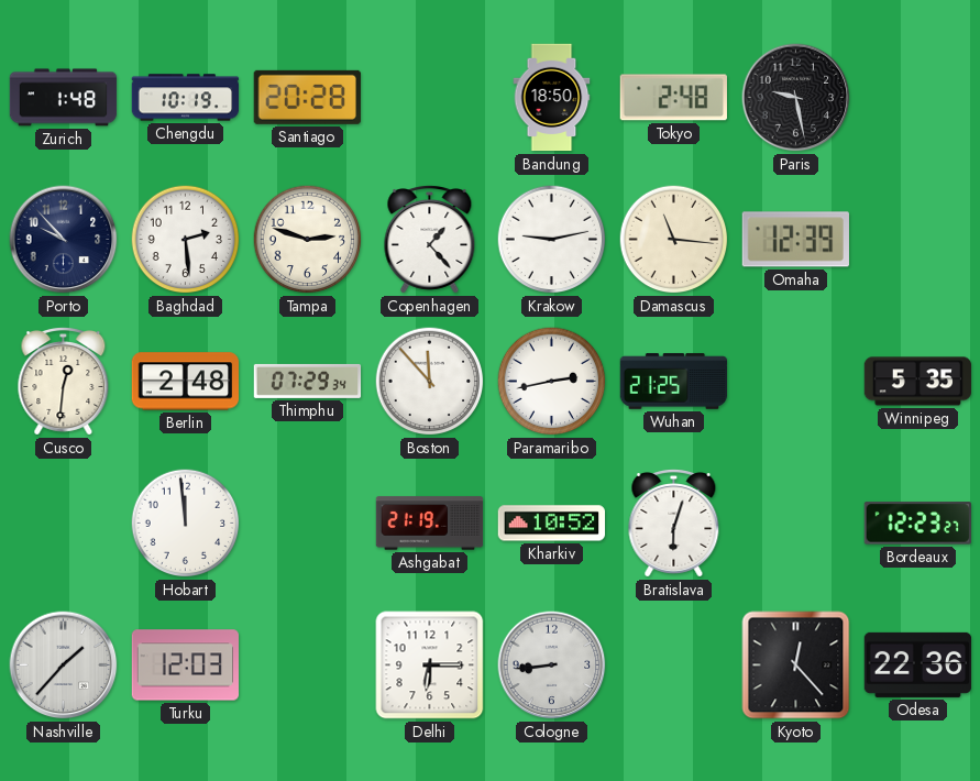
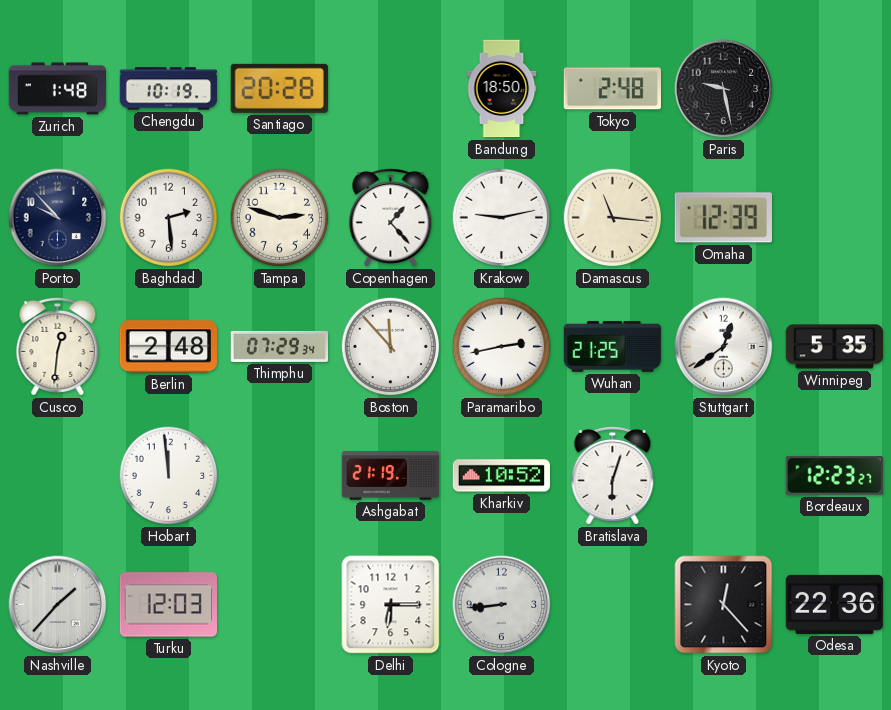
Stuttgart: none -> 12:39 (724, 347)
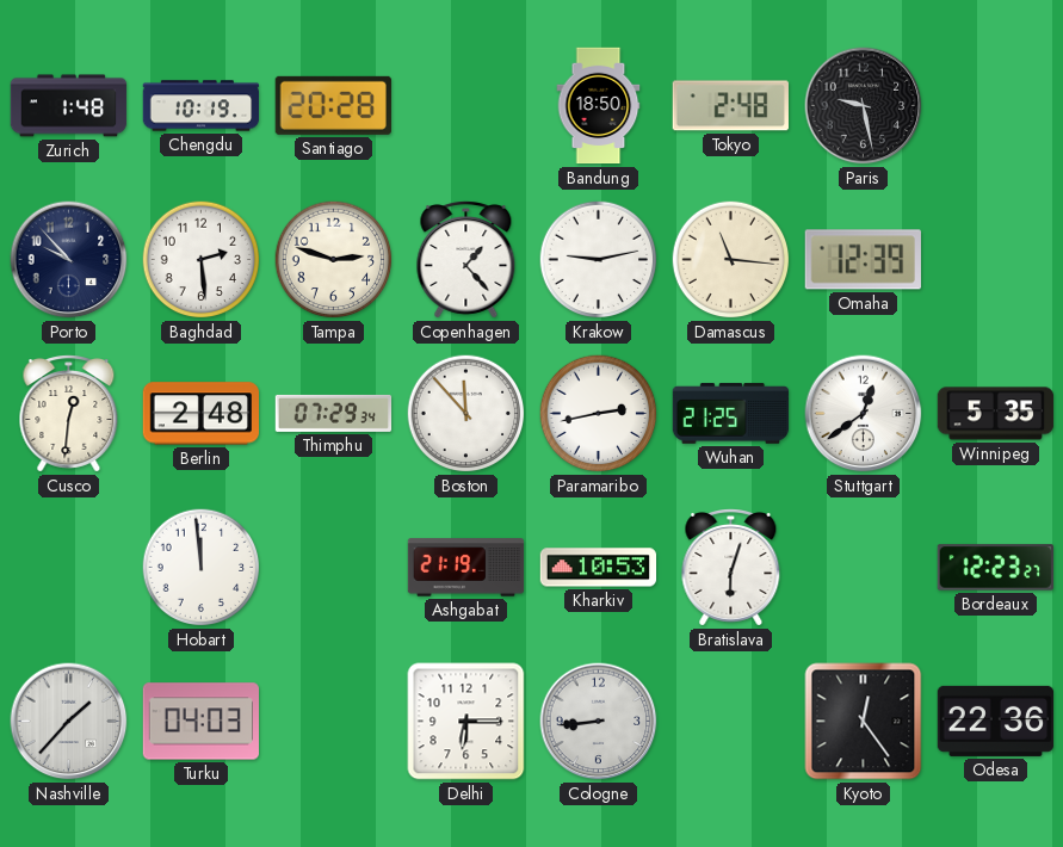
Kharkiv: 10:52 -> 10:53 (599, 568)
Turku: 12:03 -> 04:03 (202, 722)
Kyoto: 12:23 -> 12:24 (864, 722)
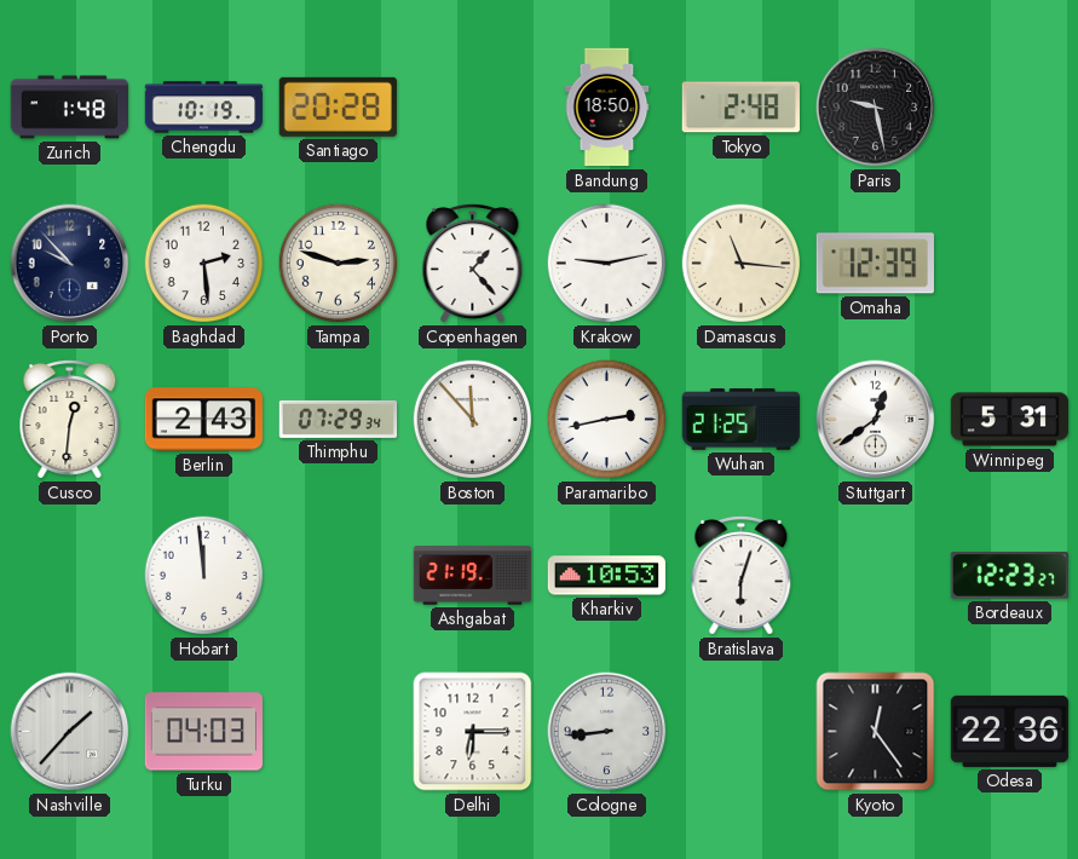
Berlin: 2:48 -> 2:43 (204, 420)
Winnipeg: 5:35 -> 5:31 (1010, 420)
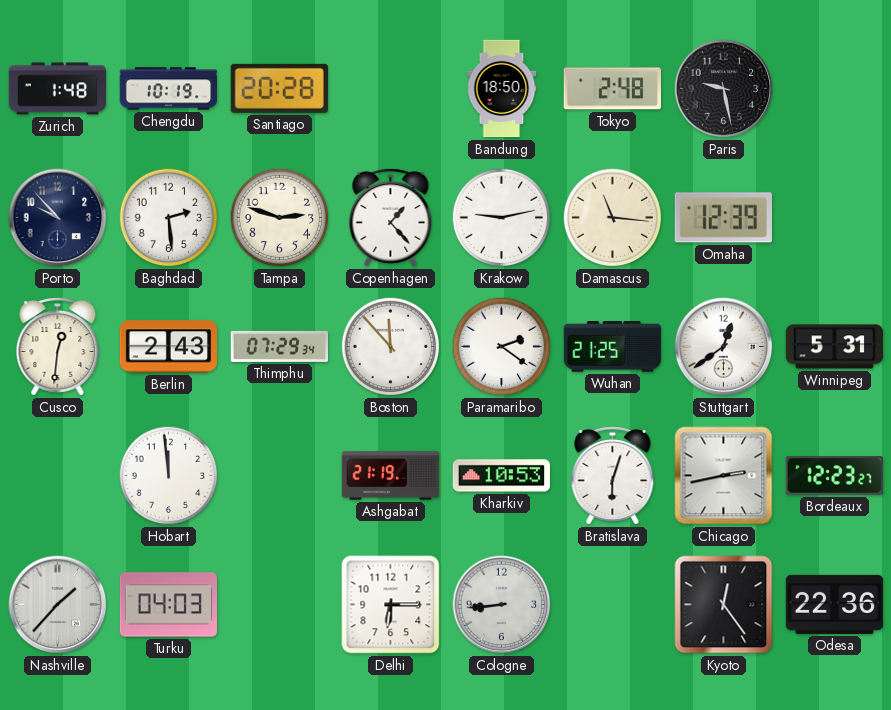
Paramaribo: 2:43 -> 2:21 (502, 347)
Chicago: none -> 2:43 (724, 476)
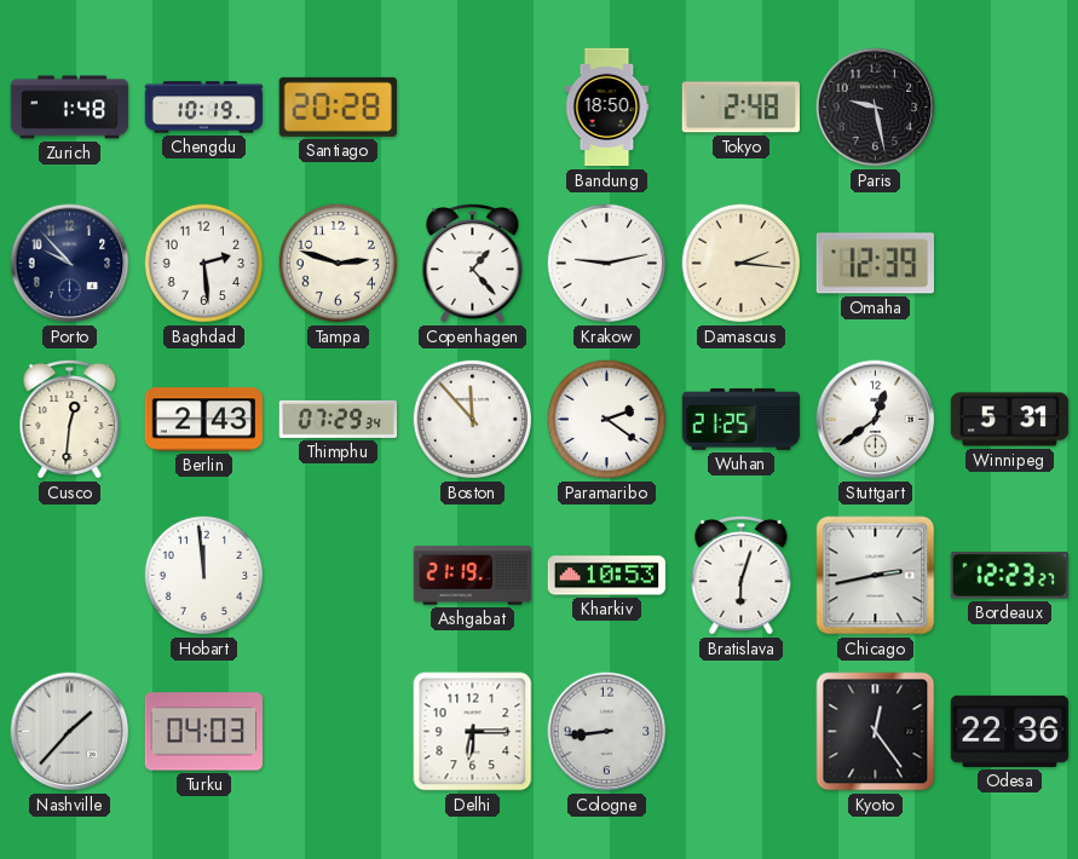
Damascus: 11:16 -> 2:16 (742, 264)
